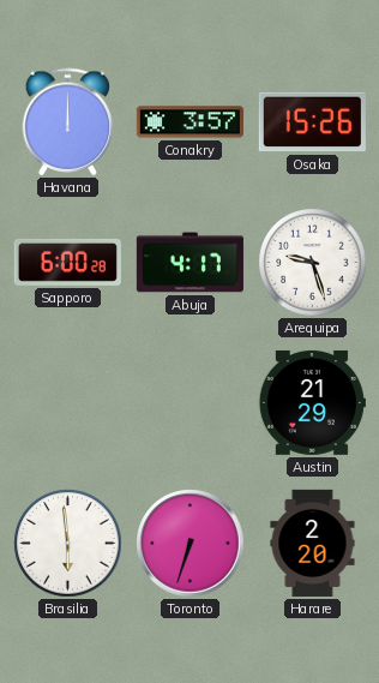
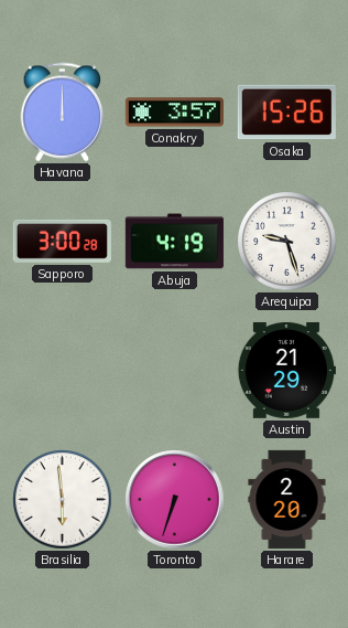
Sapporo: 6:00 -> 3:00 (62, 241)
Abuja: 4:17 -> 4:19 (174, 242)
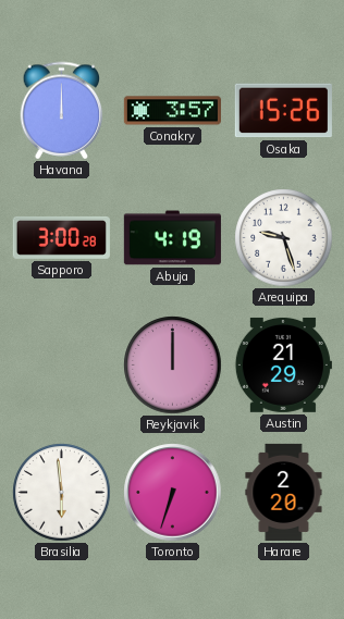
Reykjavik: none -> 12:00 (173, 366)
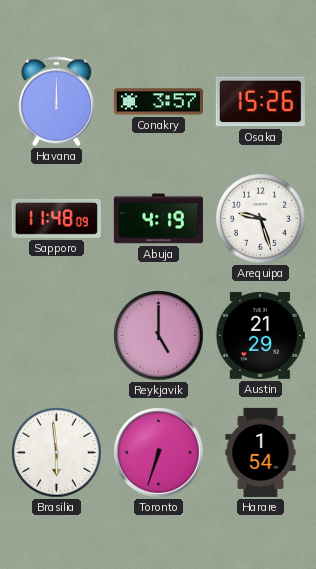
Sapporo: 3:00 -> 11:48 (56, 218)
Reykjavik: 12:00 -> 5:00 (159, 336)
Harare: 2:20 -> 1:54 (261, 452)
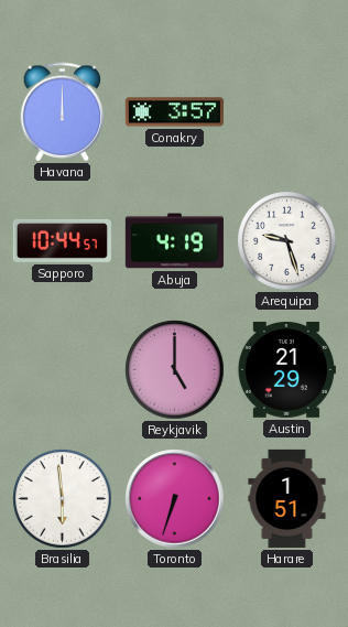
Osaka: 15:26 -> none (260, 102)
Sapporo: 11:48 -> 10:44 (62, 240)
Harare: 1:54 -> 1:51 (287, 498)
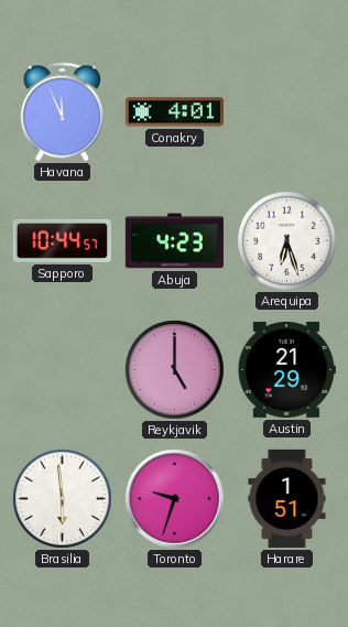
Havana: 12:00 -> 11:56 (63, 112)
Conakry: 3:57 -> 4:01 (174, 112)
Abuja: 4:19 -> 4:23 (174, 241)
Arequipa: 9:27 -> 6:27 (287, 241)
Toronto: 6:33 -> 9:33 (175, 499)
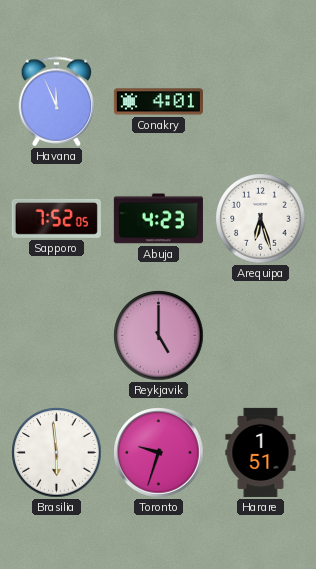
Sapporo: 10:44 -> 7:52 (56, 218)
Austin: 21:29 -> none (286, 369)
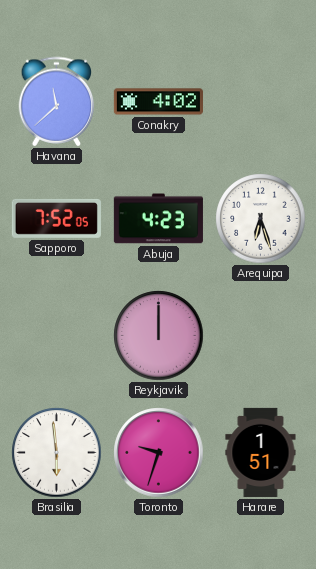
Havana: 11:56 -> 11:38 (57, 102)
Conakry: 4:01 -> 4:02 (158, 102)
Reykjavik: 5:00 -> 12:00 (159, 336)
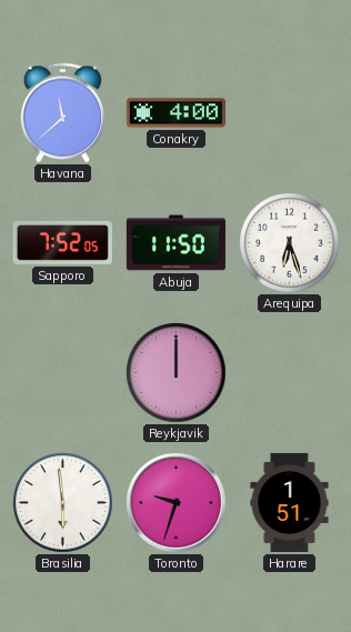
Conakry: 4:02 -> 4:00 (175, 113)
Abuja: 4:23 -> 11:50 (175, 243)
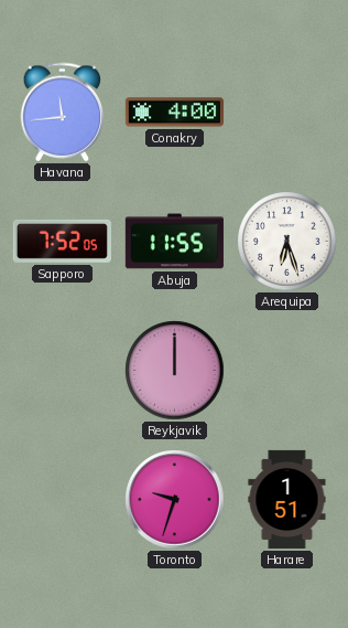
Havana: 11:38 -> 11:44 (63, 113)
Abuja: 11:50 -> 11:55 (174, 242)
Brasilia: 5:59 -> none (63, 503)
